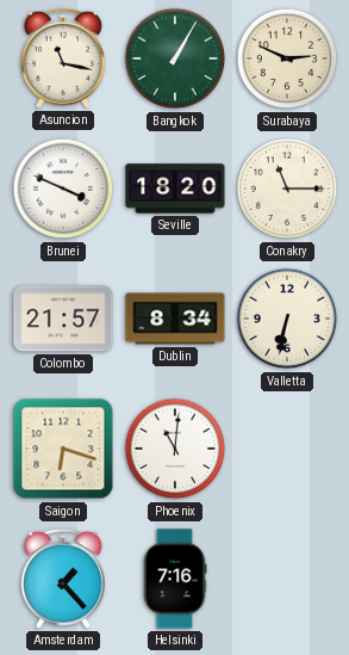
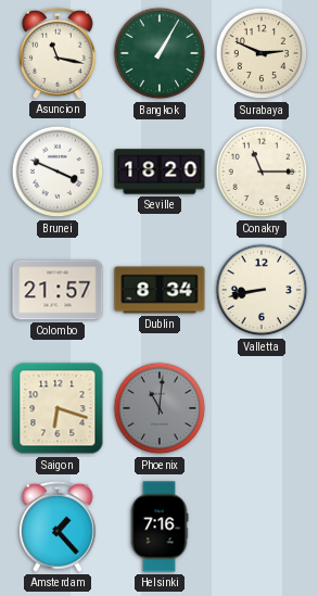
Valletta: 6:32 -> 8:43 (262, 290)
Phoenix dial: white -> grey (160, 408)
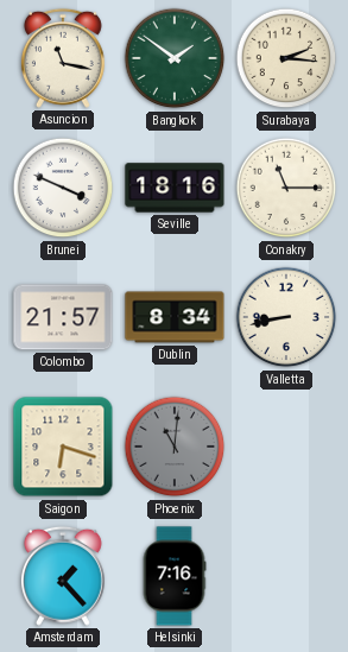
Bangkok: 1:05 -> 1:51 (175, 58)
Surabaya: 2:49 -> 2:16 (286, 58)
Seville: 18:20 -> 18:16 (175, 188)
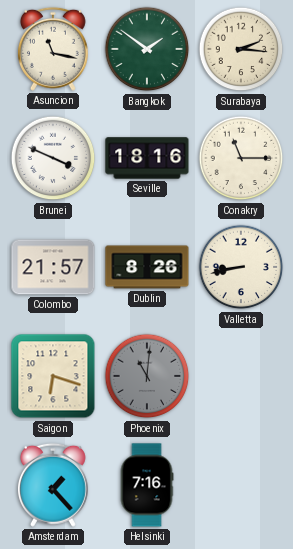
Dublin: 8:34 -> 8:26 (147, 267)
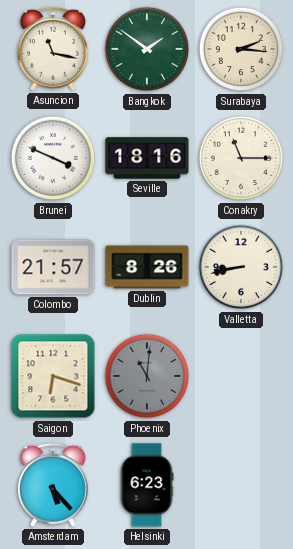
Amsterdam: 1:23 -> 5:23 (53, 485)
Helsinki: 7:16 -> 6:23 (147, 485)
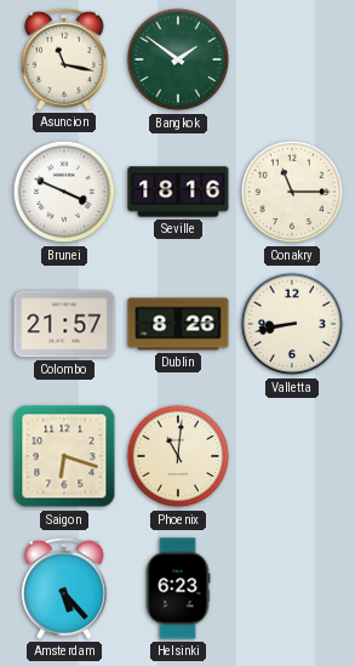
Surabaya: 2:16 -> none (241, 49)
Phoenix dial: grey -> cream (178, 456)
